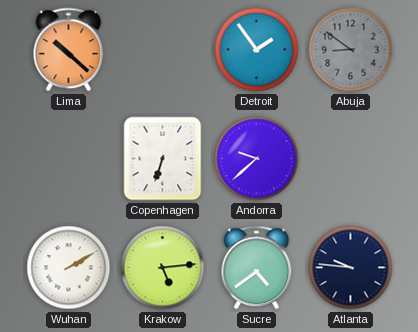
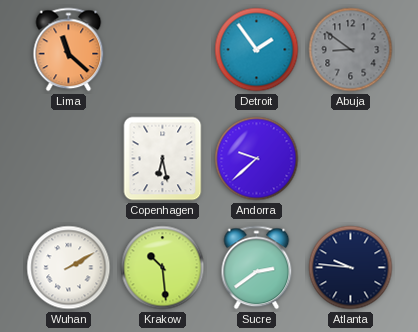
Lima: 10:22 -> 11:22 (69, 50)
Copenhagen: 6:33 -> 6:28 (163, 159)
Krakow: 5:14 -> 10:29 (163, 268)
Sucre: 4:39 -> 2:39 (257, 268)
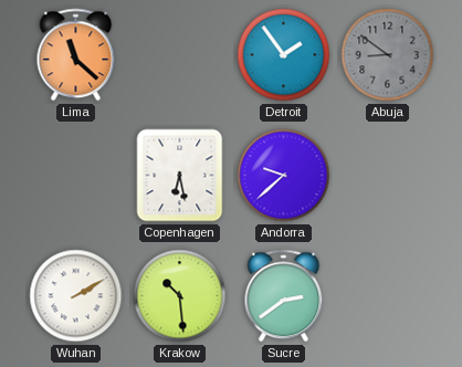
Atlanta: 9:46 -> none (351, 268)
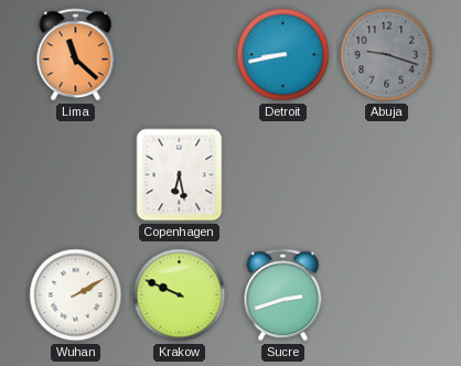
Detroit: 1:54 -> 8:43 (283, 55)
Abuja: 8:51 -> 9:18 (387, 55)
Andorra: 9:38 -> none (284, 176)
Krakow: 10:29 -> 9:49 (180, 295)
Sucre: 2:39 -> 2:42 (283, 295)
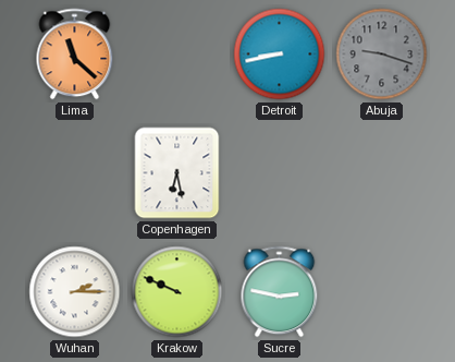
Wuhan: 2:10 -> 2:15 (75, 292)
Sucre: 2:42 -> 2:47 (280, 292)
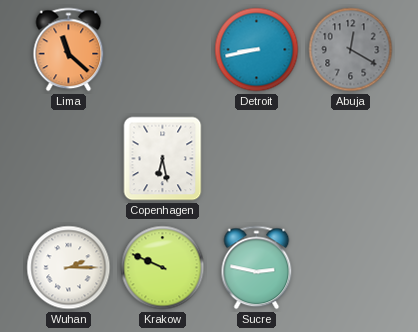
Abuja: 9:18 -> 12:20 (351, 50)
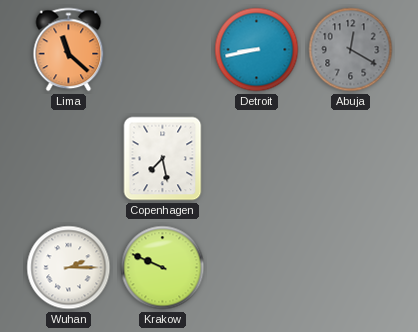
Copenhagen: 6:28 -> 7:28 (163, 159)
Sucre: 2:47 -> none (257, 268)
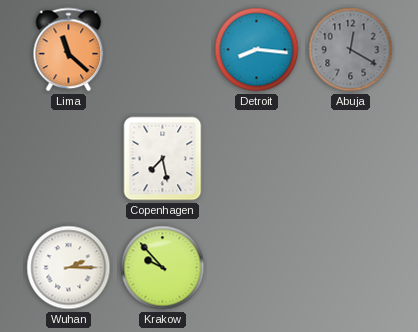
Detroit: 8:43 -> 8:16 (257, 50)
Krakow: 9:49 -> 9:53 (163, 268)
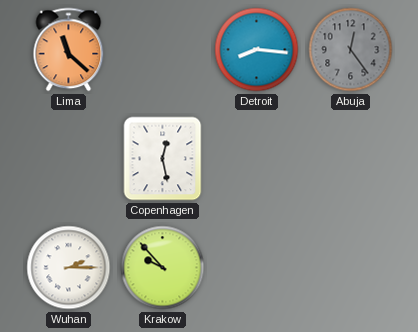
Abuja: 12:20 -> 12:24 (351, 50)
Copenhagen: 7:28 -> 12:28 (163, 159)
